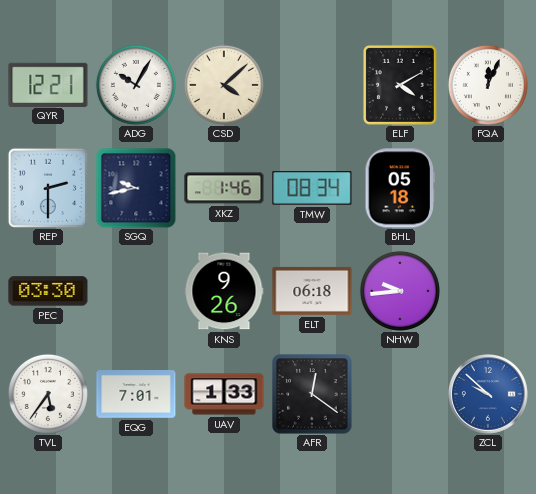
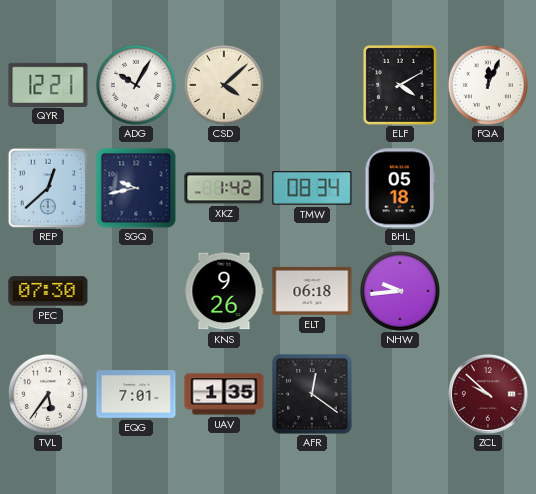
REP: 2:30 -> 12:38 (47, 187)
XKZ: 1:46 -> 1:42 (224, 188)
PEC: 03:30 -> 07:30 (48, 291)
UAV: 1:33 -> 1:35 (224, 394)
ZCL dial: blue -> burgundy (489, 395)
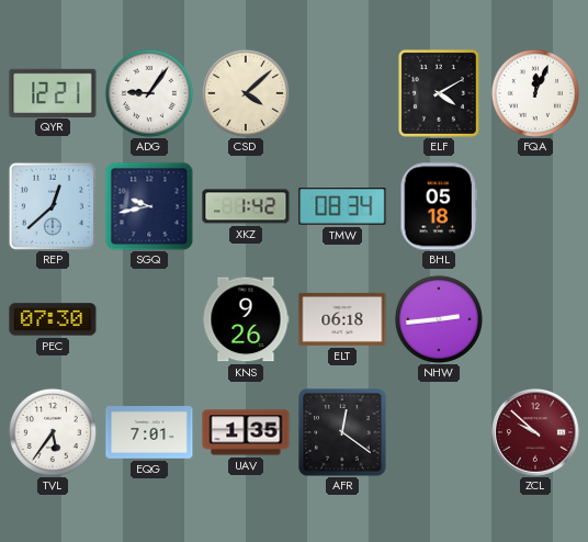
ADG: 10:05 -> 9:06 (149, 93)
NHW: 9:44 -> 2:44 (439, 319)
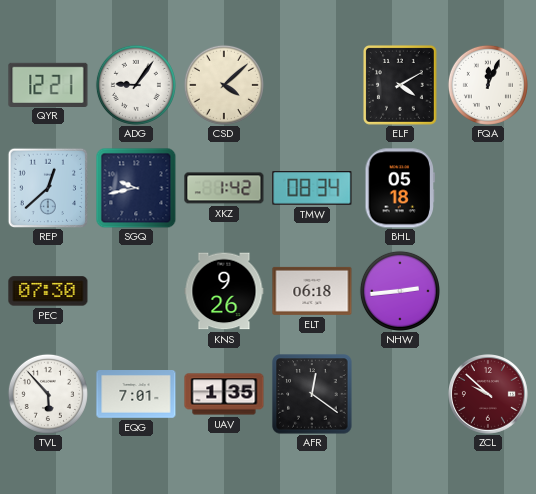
TVL: 5:36 -> 5:53 (48, 394)
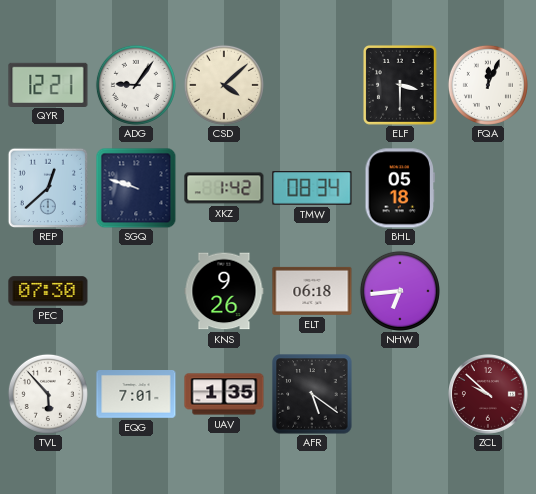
ELF: 4:10 -> 3:30 (400, 85)
SGQ: 9:43 -> 9:48 (136, 188)
NHW: 2:44 -> 6:44 (400, 291)
AFR: 12:21 -> 5:21 (312, 394)
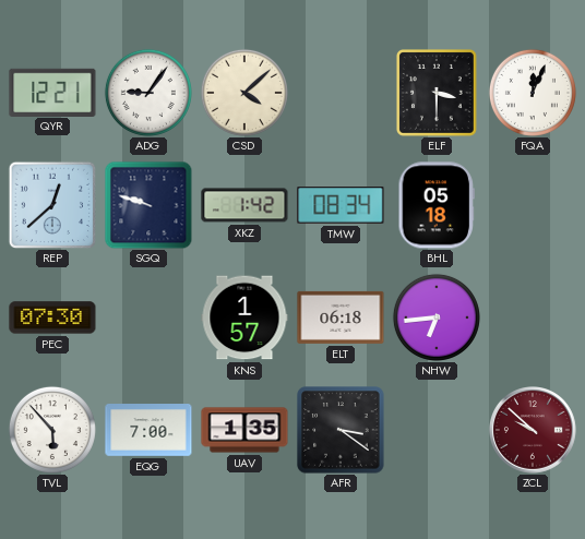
KNS: 9:26 -> 1:57 (244, 318)
EQG: 7:01 -> 7:00 (148, 431)
AFR: 5:21 -> 3:21 (341, 430)
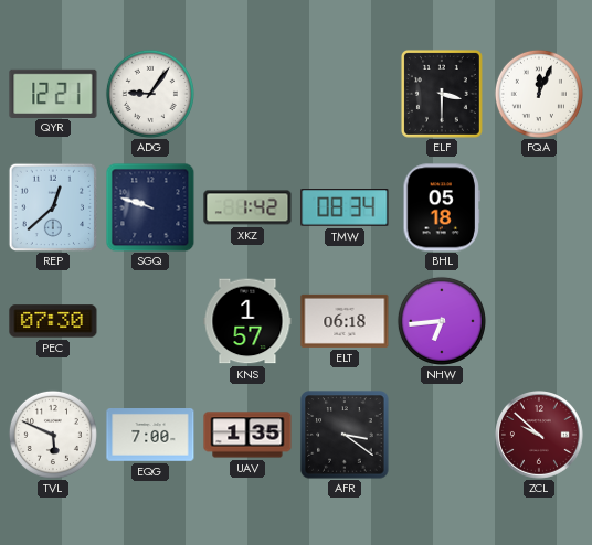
CSD: 4:08 -> none (244, 93)
TVL: 5:53 -> 5:49 (53, 435)
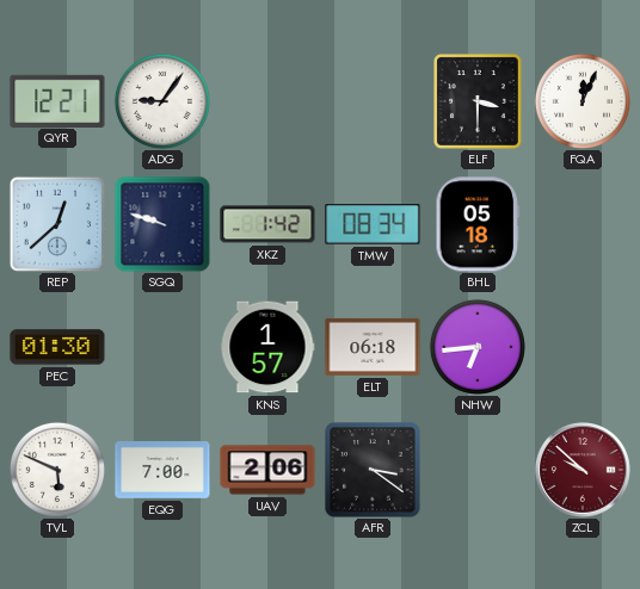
PEC: 07:30 -> 01:30 (57, 347)
UAV: 1:35 -> 2:06 (267, 470)
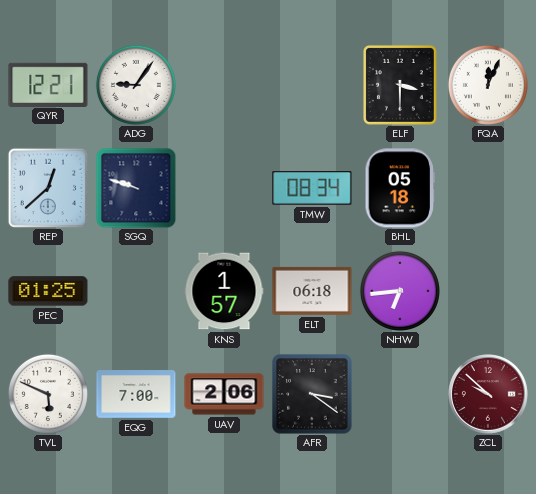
XKZ: 1:42 -> none (267, 224)
PEC: 01:30 -> 01:25 (48, 291)
